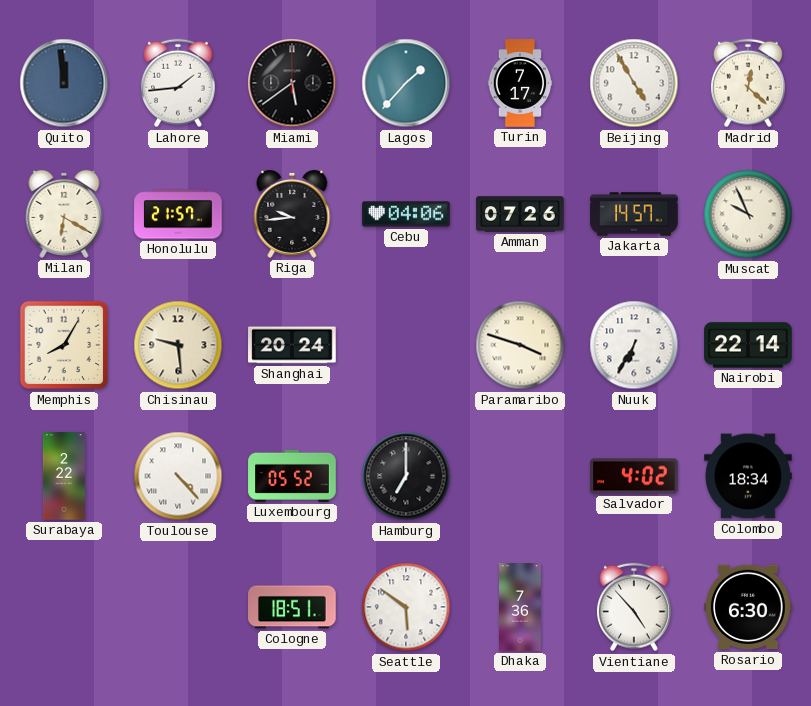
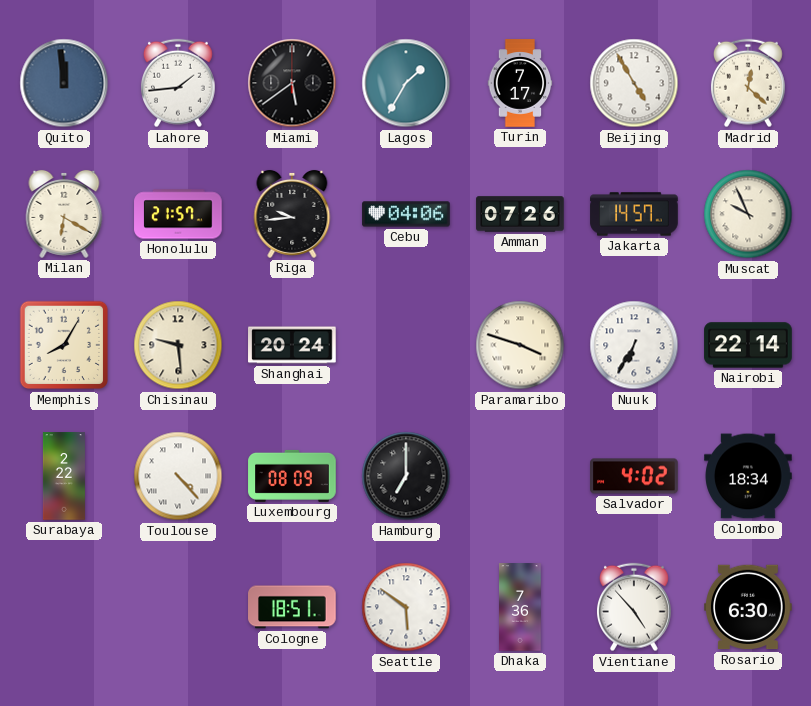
Lagos: 1:37 -> 1:35 (406, 83)
Luxembourg: 05:52 -> 08:09 (292, 476)
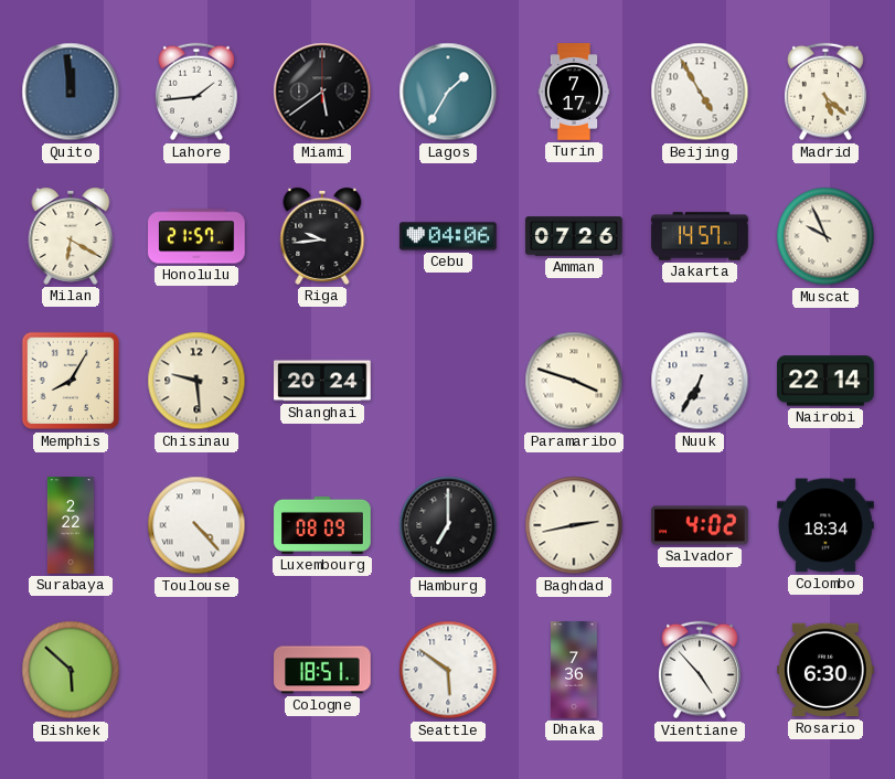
Madrid: 12:22 -> 5:22 (825, 92)
Baghdad: none -> 2:43 (574, 525)
Bishkek: none -> 5:52 (71, 670)
